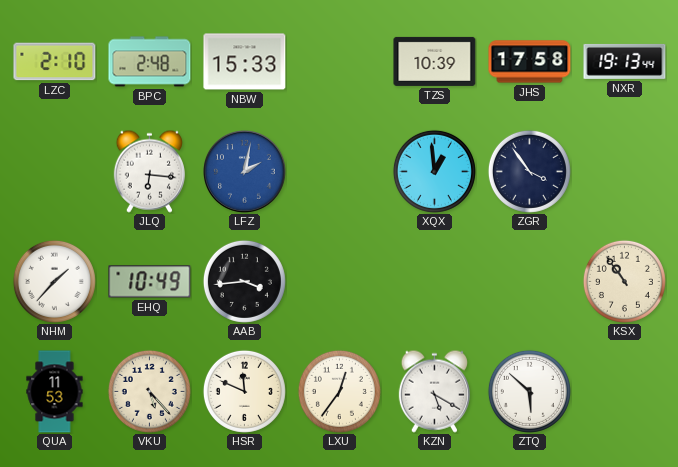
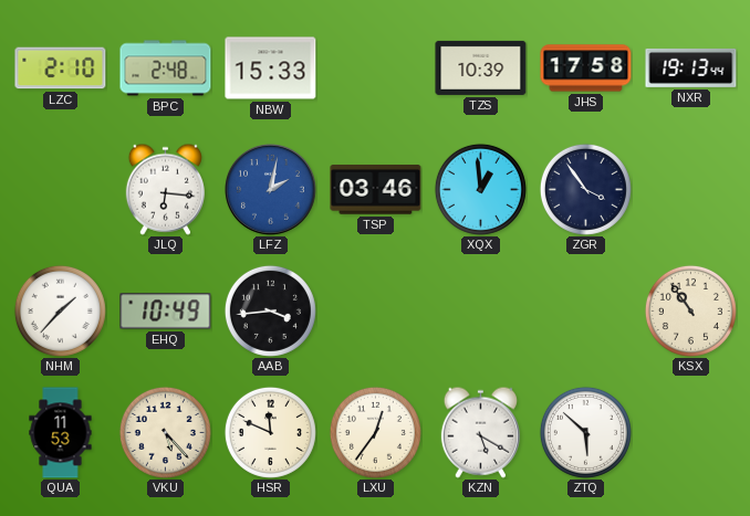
TSP: none -> 03:46 (376, 190)
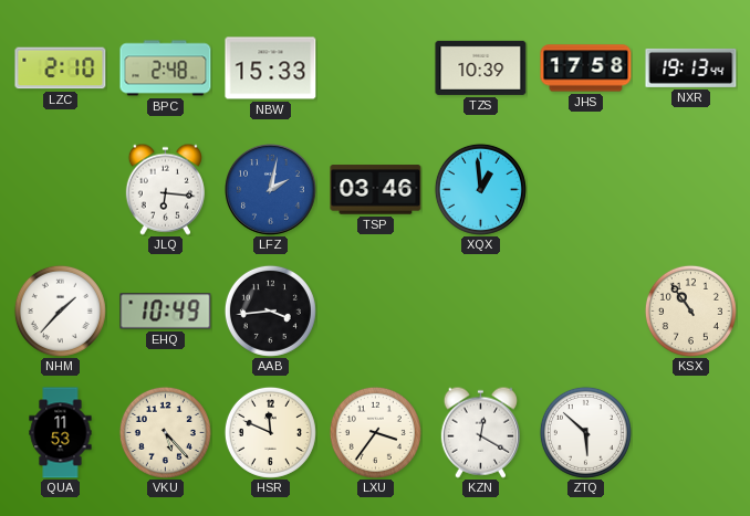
ZGR: 3:54 -> none (585, 189)
LXU: 12:36 -> 3:36 (375, 432)
KZN: 5:20 -> 12:20 (480, 432)
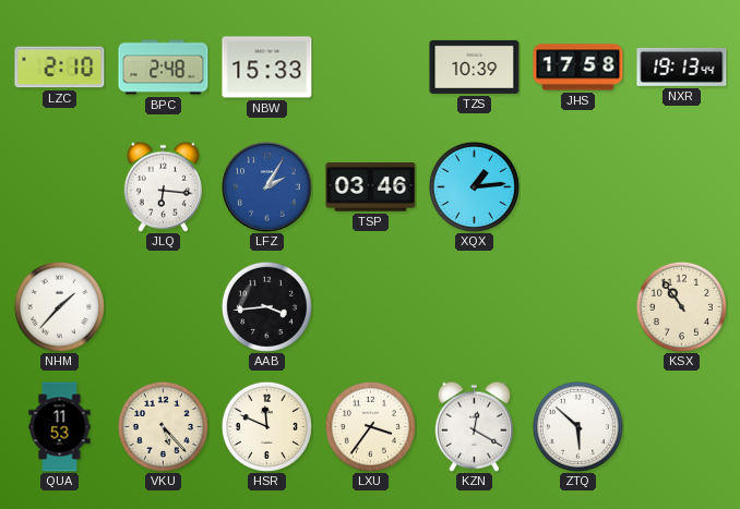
LFZ: 2:02 -> 2:05 (267, 187)
XQX: 12:59 -> 1:14 (474, 186)
EHQ: 10:49 -> none (166, 312)
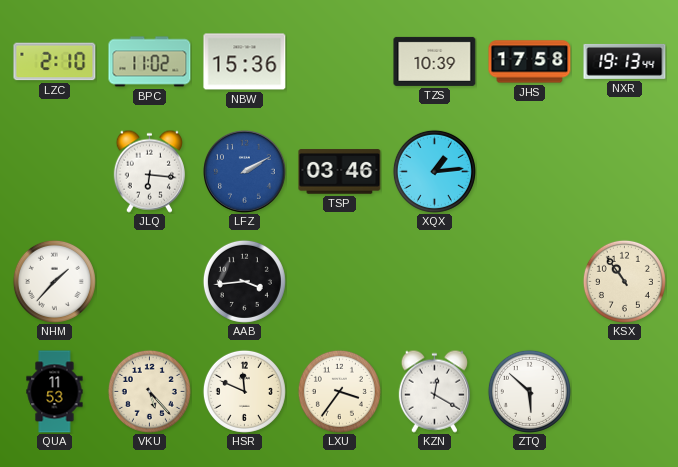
BPC: 2:48 -> 11:02 (150, 62)
NBW: 15:33 -> 15:36 (245, 62)
LFZ: 2:05 -> 2:10 (245, 172)
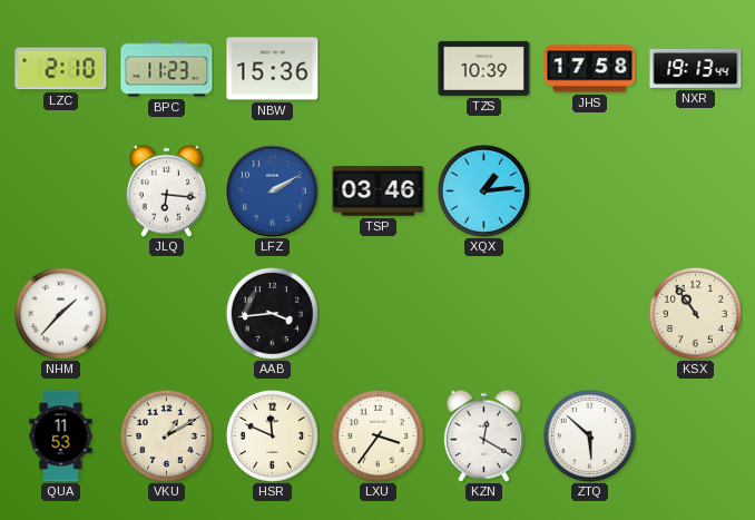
BPC: 11:02 -> 11:23 (167, 69)
VKU: 5:23 -> 1:10 (166, 435)
